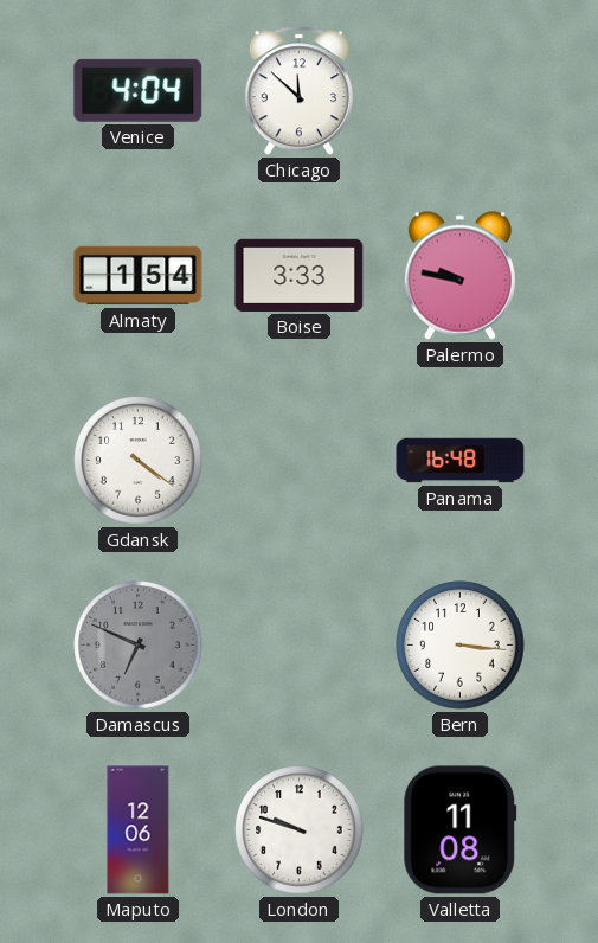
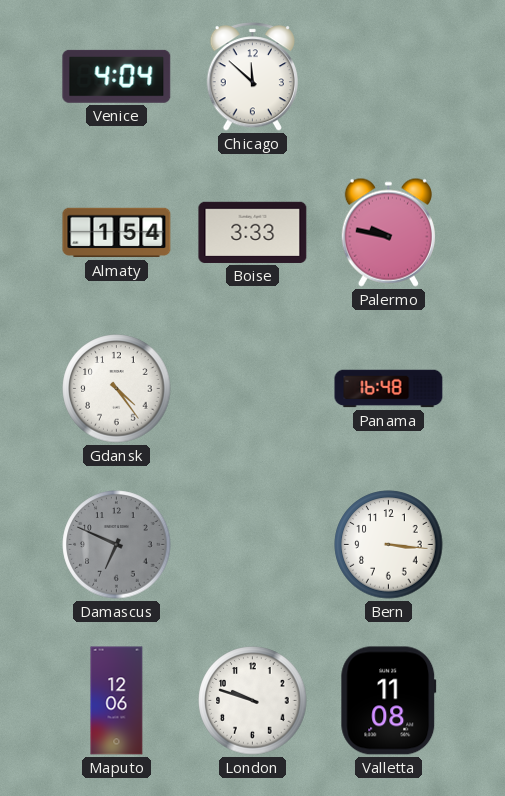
Gdansk: 4:21 -> 4:24 (117, 389)
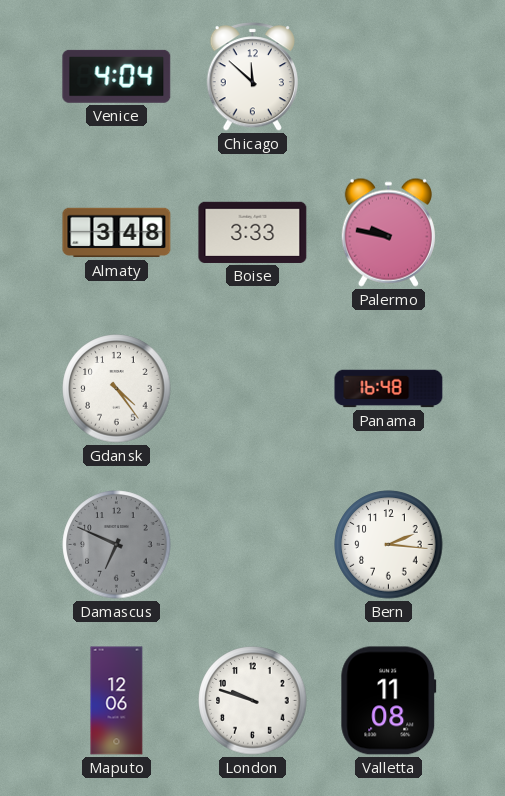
Almaty: 1:54 -> 3:48 (117, 233)
Bern: 3:16 -> 2:16 (389, 545)
